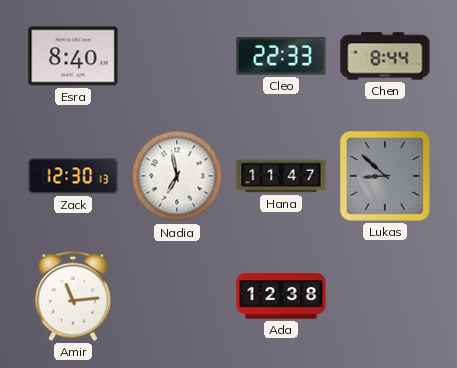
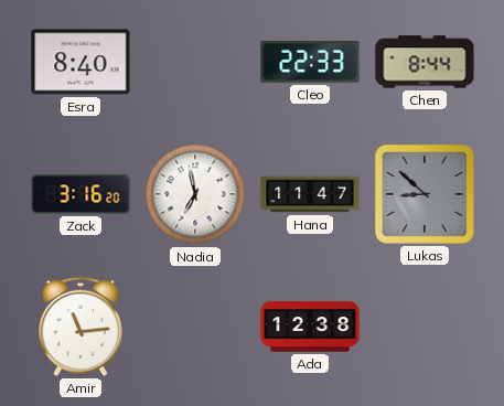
Zack: 12:30 -> 3:16 (81, 194)
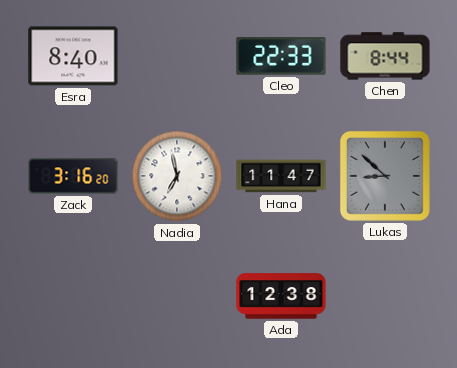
Amir: 11:14 -> none (81, 327)
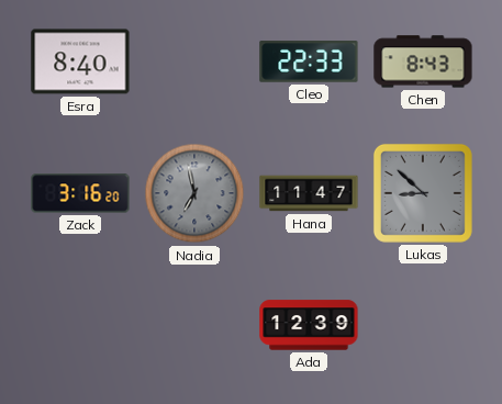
Chen: 8:44 -> 8:43 (423, 61)
Nadia dial: white -> grey (194, 193)
Ada: 12:38 -> 12:39 (309, 325)
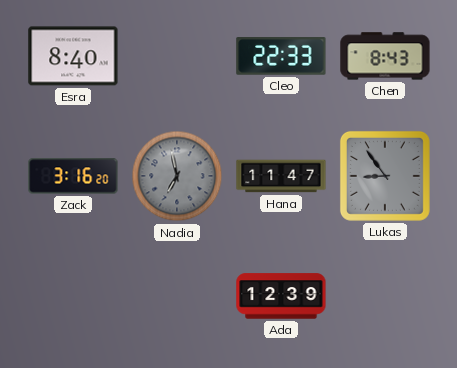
Lukas: 8:52 -> 8:54 (385, 176)
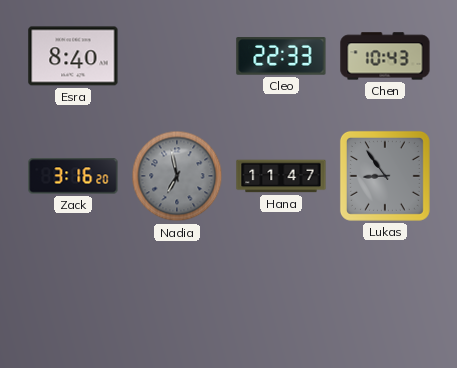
Chen: 8:43 -> 10:43 (385, 56)
Ada: 12:39 -> none (281, 296)
